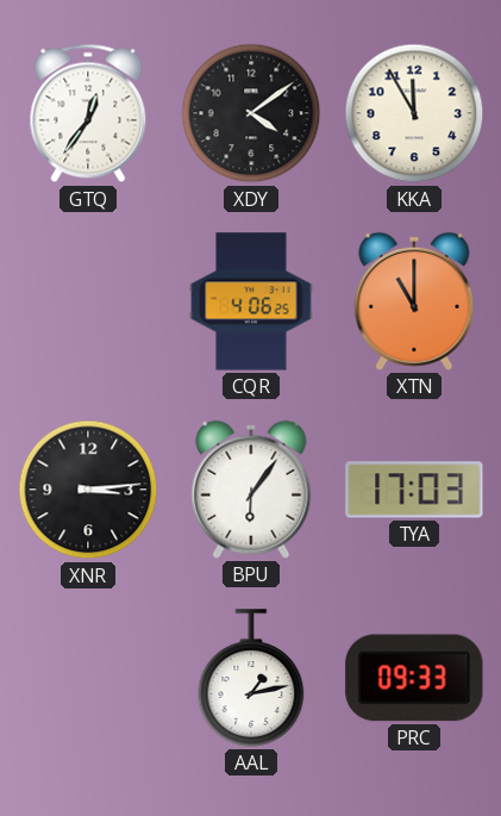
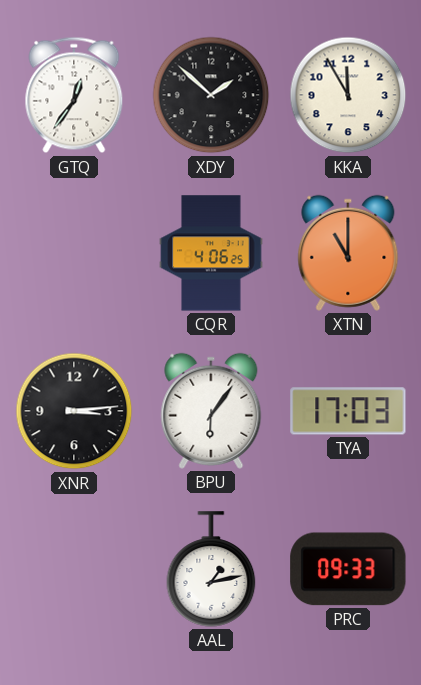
XDY: 4:09 -> 1:52 (211, 95)
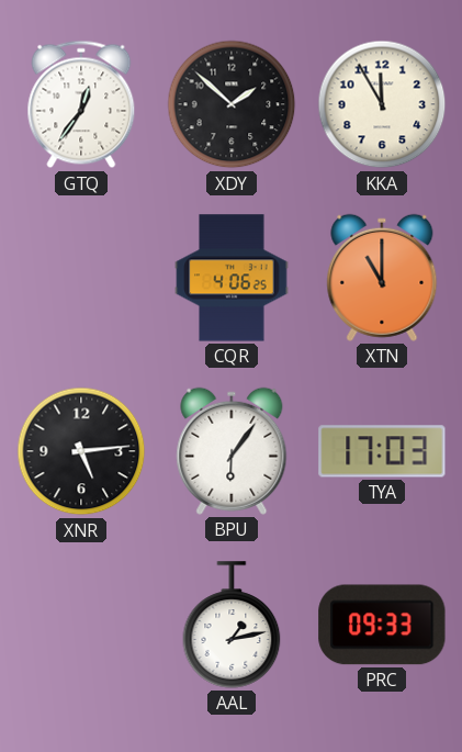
XNR: 3:14 -> 5:14 (81, 451)
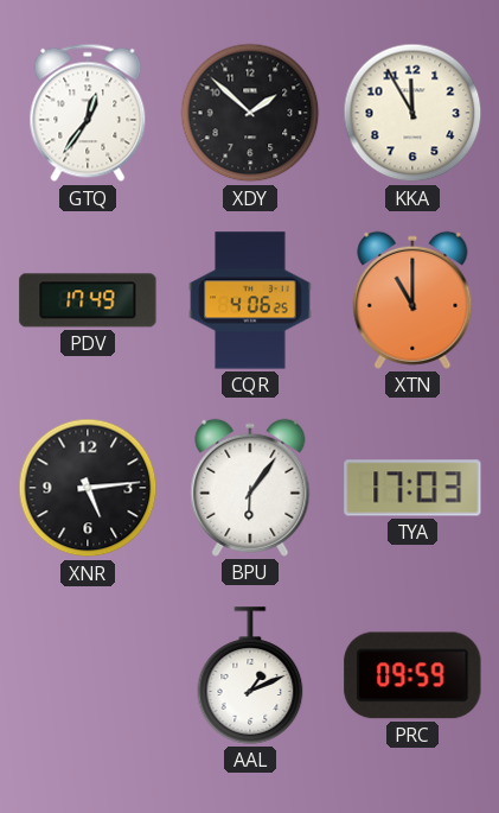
PDV: none -> 17:49 (88, 300)
AAL: 1:13 -> 1:11 (250, 675)
PRC: 09:33 -> 09:59 (412, 675)
